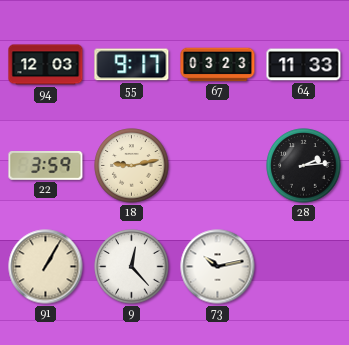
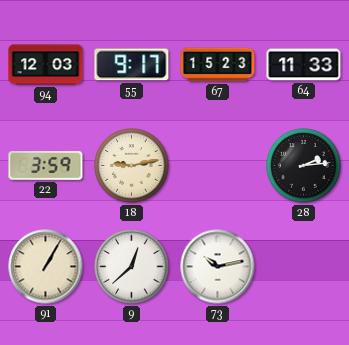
67: 03:23 -> 15:23 (218, 65)
9: 12:23 -> 12:38 (132, 267)
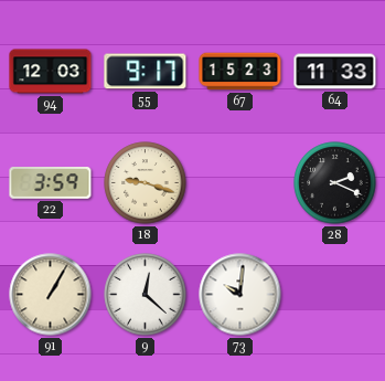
18: 9:13 -> 9:18 (146, 183)
28: 2:14 -> 2:19 (335, 183)
9: 12:38 -> 12:22 (146, 295)
73: 10:13 -> 10:01 (240, 295)
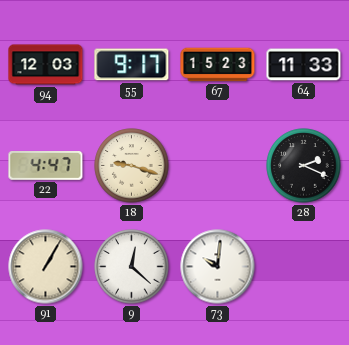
22: 3:59 -> 4:47 (46, 166)
